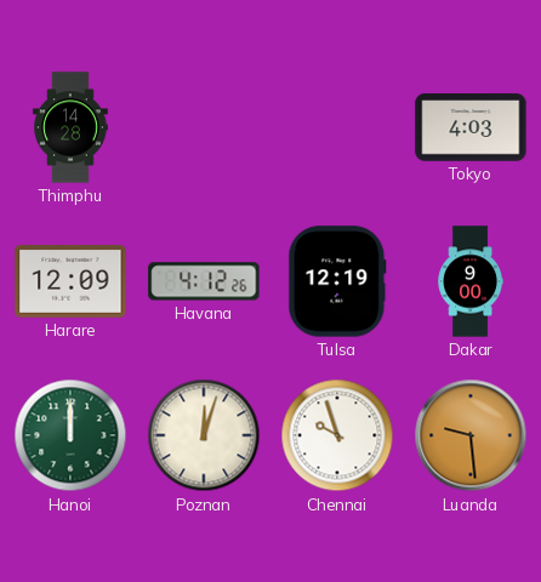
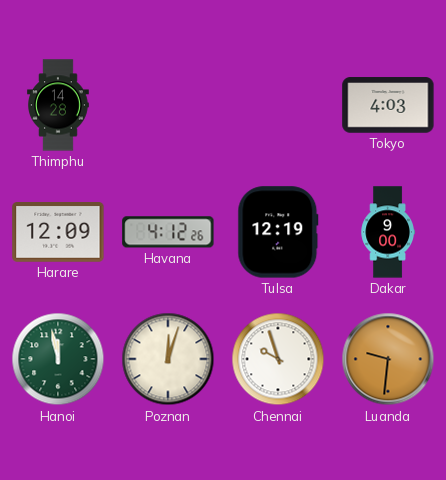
Hanoi: 12:00 -> 11:58 (58, 359)
Luanda: 9:29 -> 9:31 (388, 359)
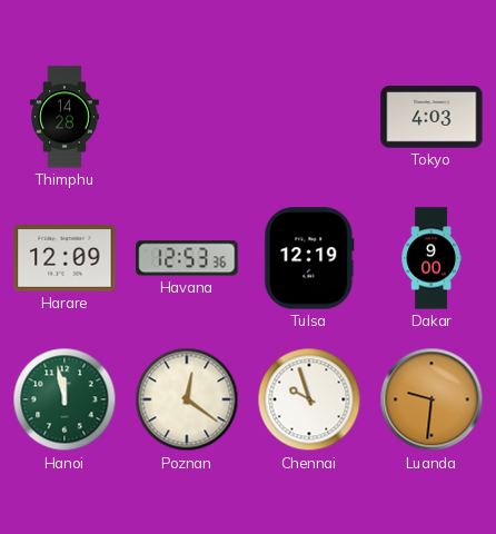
Havana: 4:12 -> 12:53 (187, 258)
Poznan: 12:03 -> 12:21 (187, 399)
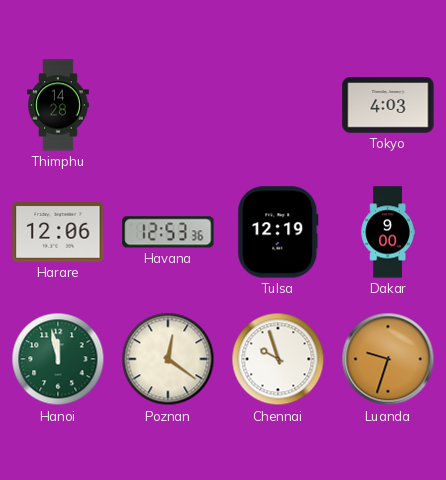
Harare: 12:09 -> 12:06 (58, 233)
Luanda: 9:31 -> 9:33 (388, 359)
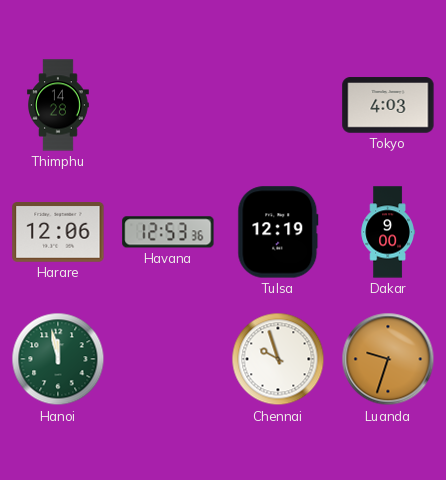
Poznan: 12:21 -> none (168, 359)
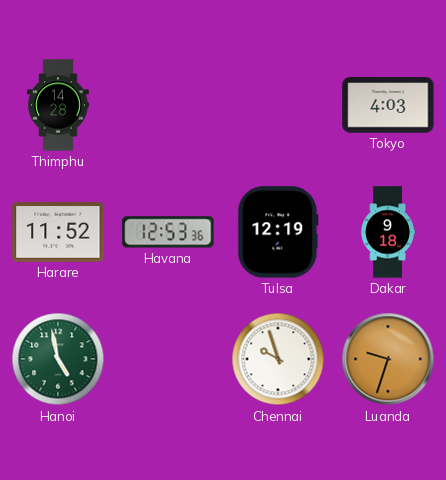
Harare: 12:06 -> 11:52 (58, 233)
Dakar: 9:00 -> 9:18 (387, 232)
Hanoi: 11:58 -> 4:58 (58, 359)
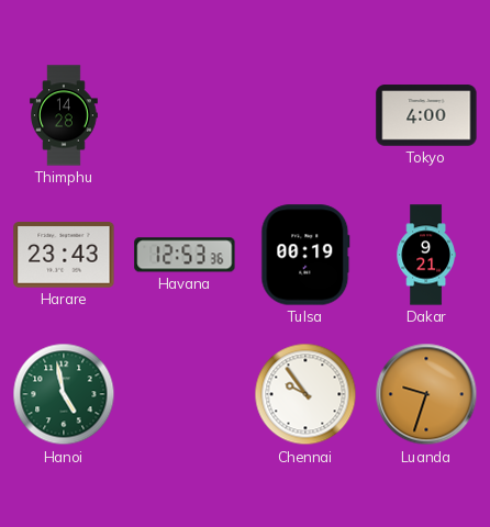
Tokyo: 4:03 -> 4:00 (426, 115)
Harare: 11:52 -> 23:43 (64, 256)
Tulsa: 12:19 -> 00:19 (305, 255)
Dakar: 9:18 -> 9:21 (425, 255)
Chennai: 9:57 -> 9:54 (305, 394)
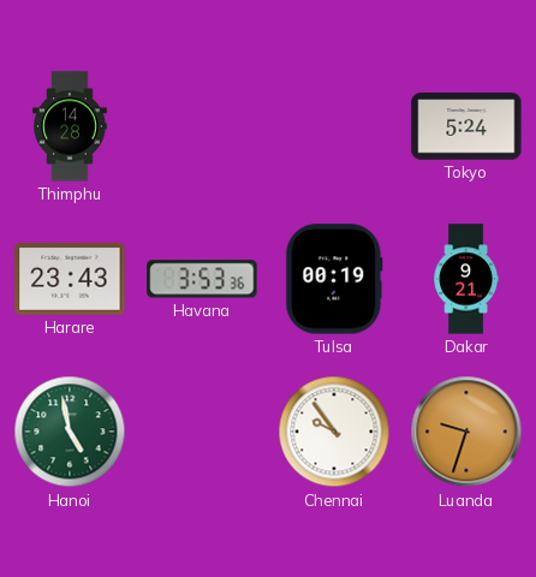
Tokyo: 4:00 -> 5:24 (466, 126)
Havana: 12:53 -> 3:53 (202, 279)
